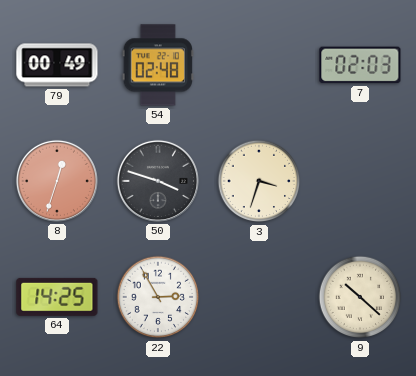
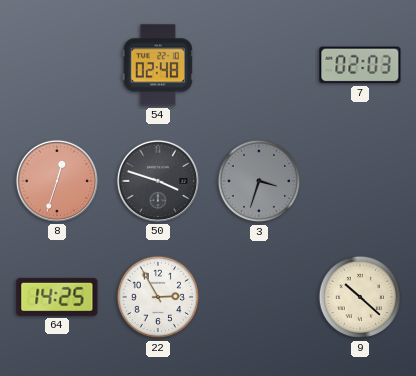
79: 00:49 -> none (57, 65)
3 dial: cream -> grey (259, 181)
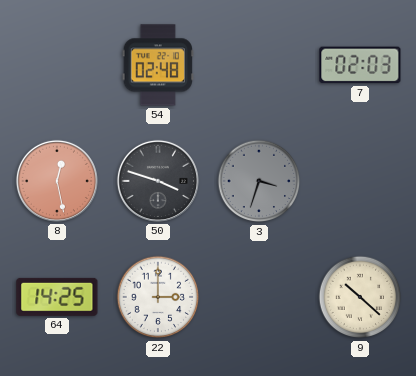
8: 12:33 -> 12:28 (57, 181)
22: 2:55 -> 3:00 (158, 297)
